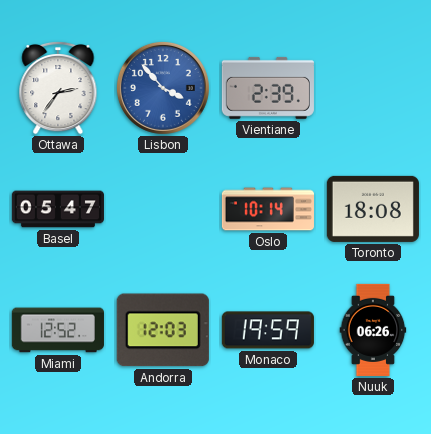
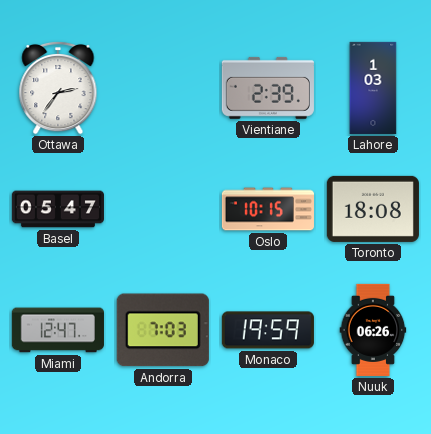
Lisbon: 3:53 -> none (163, 88)
Lahore: none -> 1:03 (373, 88)
Oslo: 10:14 -> 10:15 (268, 209)
Miami: 12:52 -> 12:47 (58, 330)
Andorra: 12:03 -> 7:03 (163, 330)
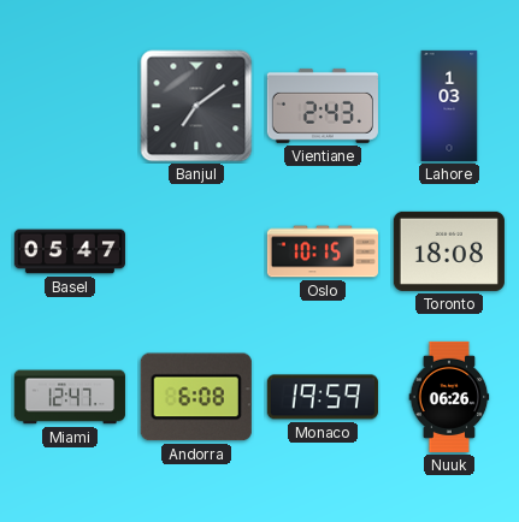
Ottawa: 2:36 -> none (58, 88)
Banjul: none -> 7:09 (196, 106)
Vientiane: 2:39 -> 2:43 (323, 106)
Andorra: 7:03 -> 6:08 (196, 397)
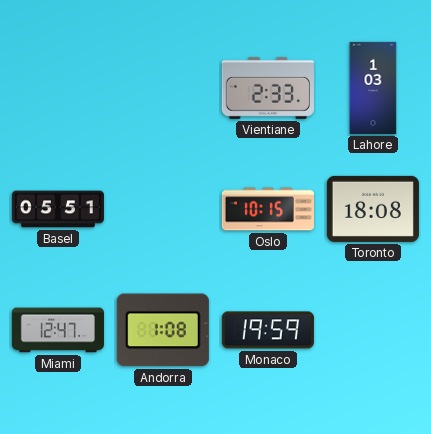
Banjul: 7:09 -> none (196, 106)
Vientiane: 2:43 -> 2:33 (268, 88)
Basel: 05:47 -> 05:51 (58, 209)
Andorra: 6:08 -> 1:08 (163, 330)
Nuuk: 06:26 -> none (449, 397)
